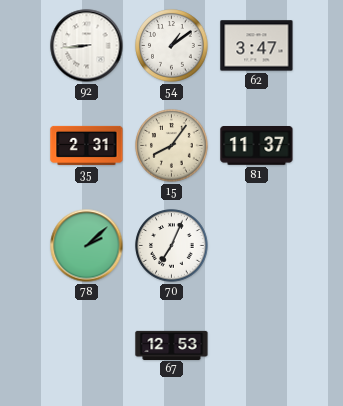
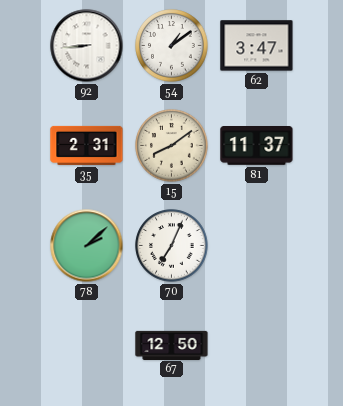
15: 8:06 -> 8:09 (172, 146)
67: 12:53 -> 12:50 (172, 345)
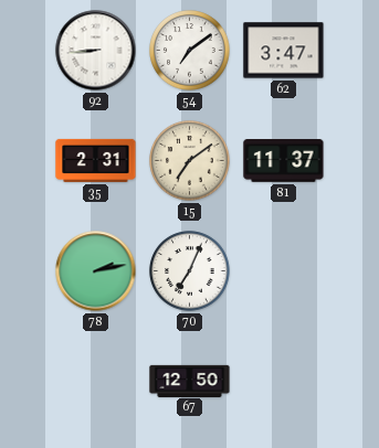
54: 1:09 -> 7:09 (190, 51)
15: 8:09 -> 7:09 (190, 161)
78: 2:08 -> 2:13 (96, 271)
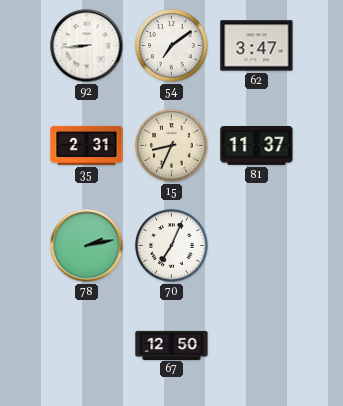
15: 7:09 -> 8:34 (172, 146)
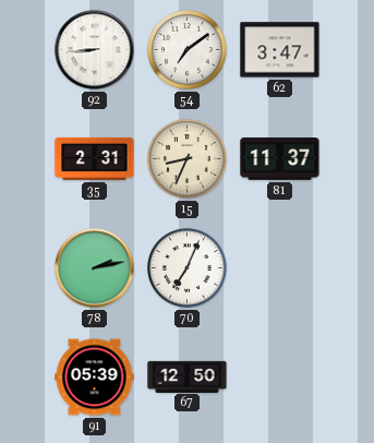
91: none -> 05:39 (95, 378)
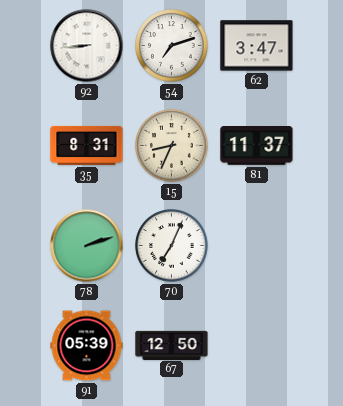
54: 7:09 -> 7:12 (172, 46)
35: 2:31 -> 8:31 (87, 145)
78: 2:13 -> 2:12 (87, 246)
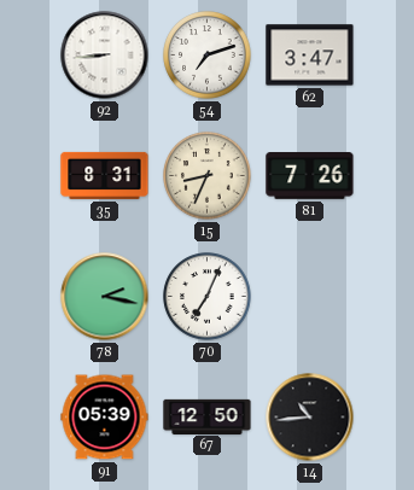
81: 11:37 -> 7:26 (310, 176)
78: 2:12 -> 2:17 (105, 297)
14: none -> 10:44 (310, 418)
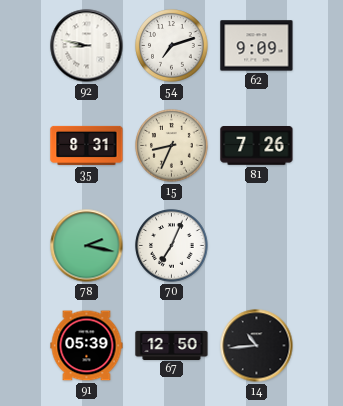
92: 8:44 -> 8:47 (87, 46)
62: 3:47 -> 9:09 (257, 46)
